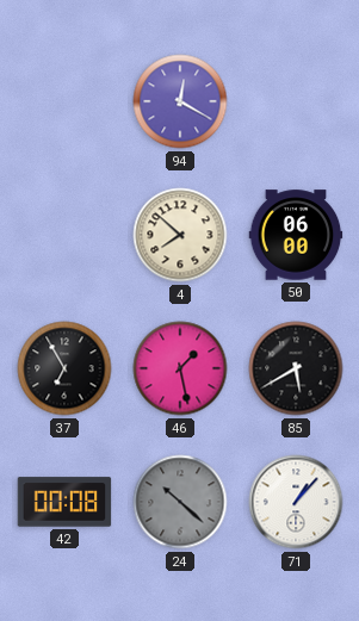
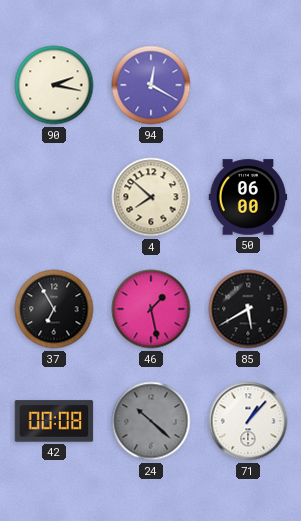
90: none -> 2:17 (54, 85)
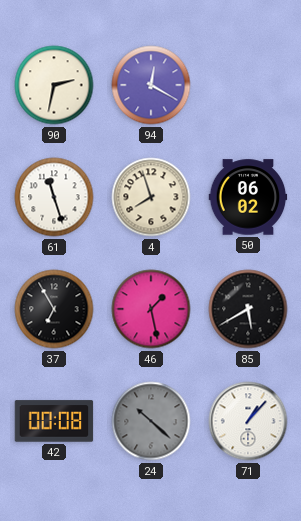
90: 2:17 -> 2:32 (54, 85)
61: none -> 11:27 (54, 197)
4: 7:52 -> 7:57 (151, 197)
50: 06:00 -> 06:02 (248, 197)
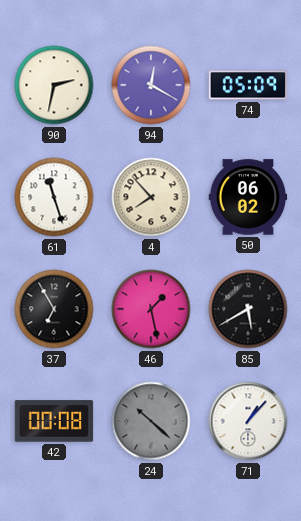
74: none -> 05:09 (248, 85)
4: 7:57 -> 7:53 (151, 197)
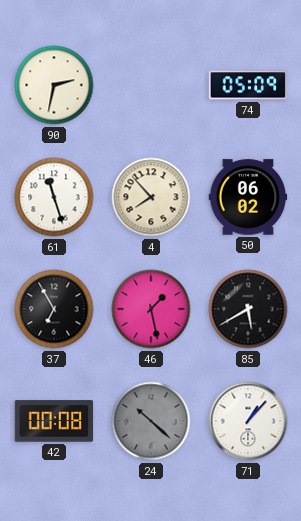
94: 12:20 -> none (151, 85)
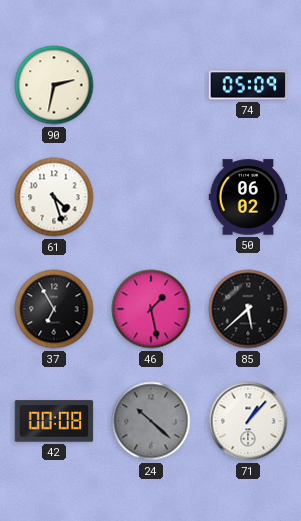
61: 11:27 -> 4:27 (54, 197)
4: 7:53 -> none (151, 197)
85: 5:40 -> 5:38 (248, 309)
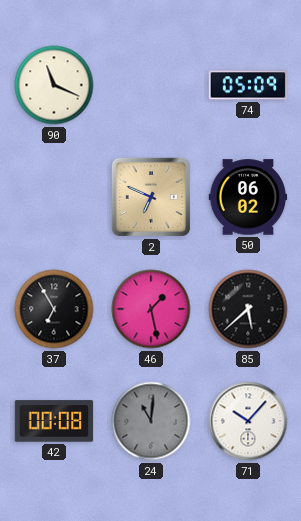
90: 2:32 -> 11:19 (54, 85)
61: 4:27 -> none (54, 197)
2: none -> 6:49 (151, 197)
24: 10:22 -> 11:01 (151, 421)
71: 1:07 -> 10:07 (248, 421)
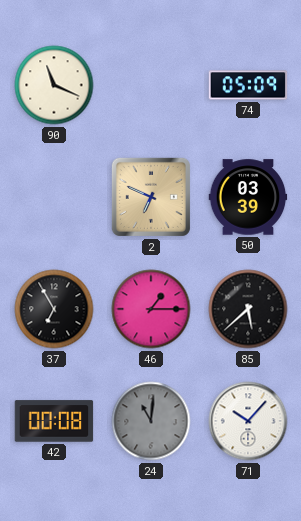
50: 06:02 -> 03:39 (248, 197)
46: 1:28 -> 1:15 (151, 309)
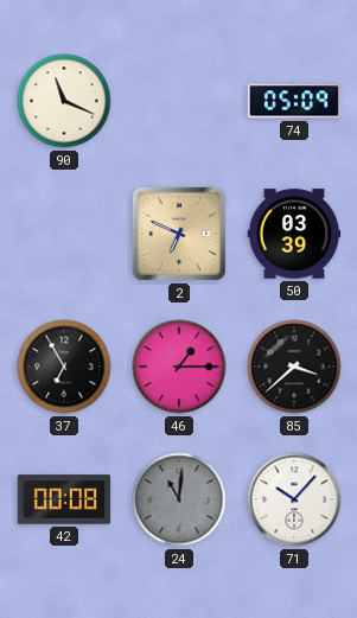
85: 5:38 -> 3:38 (294, 367)
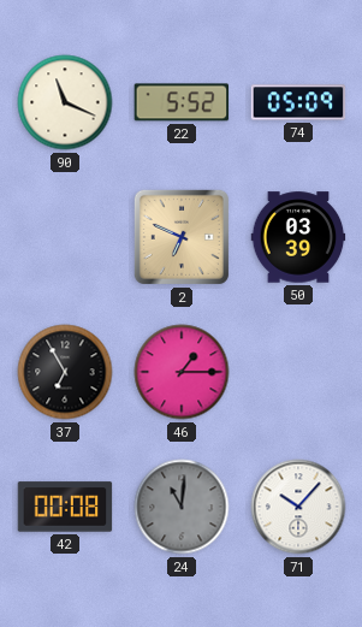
22: none -> 5:52 (182, 102)
85: 3:38 -> none (294, 367)
